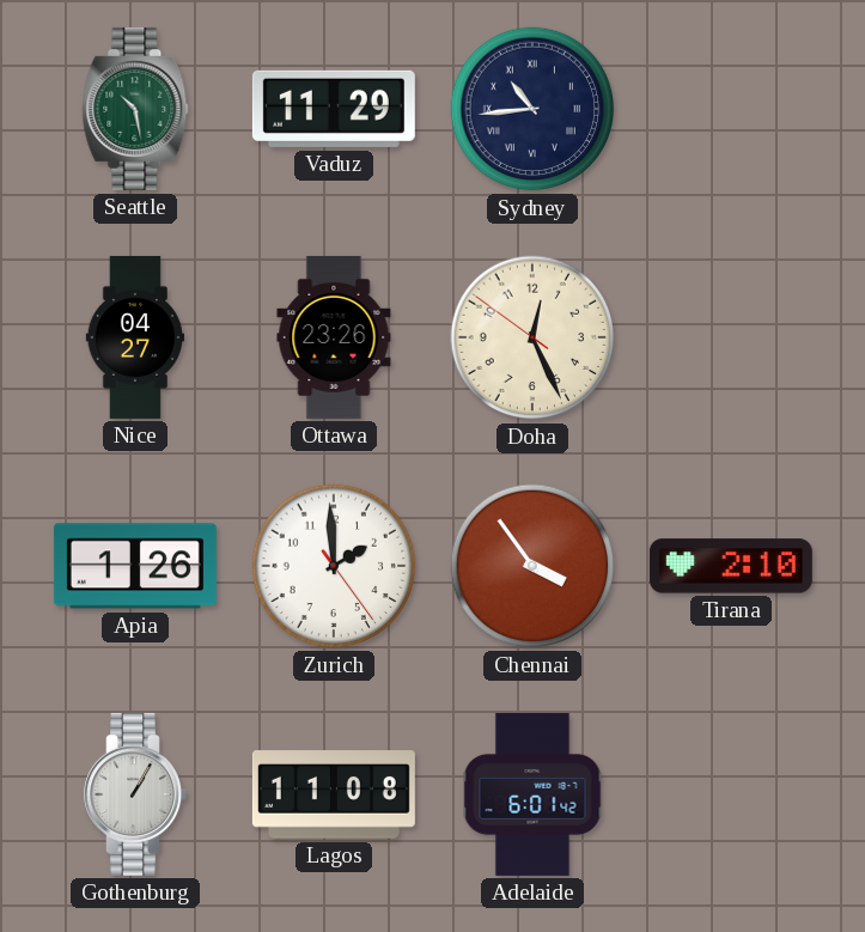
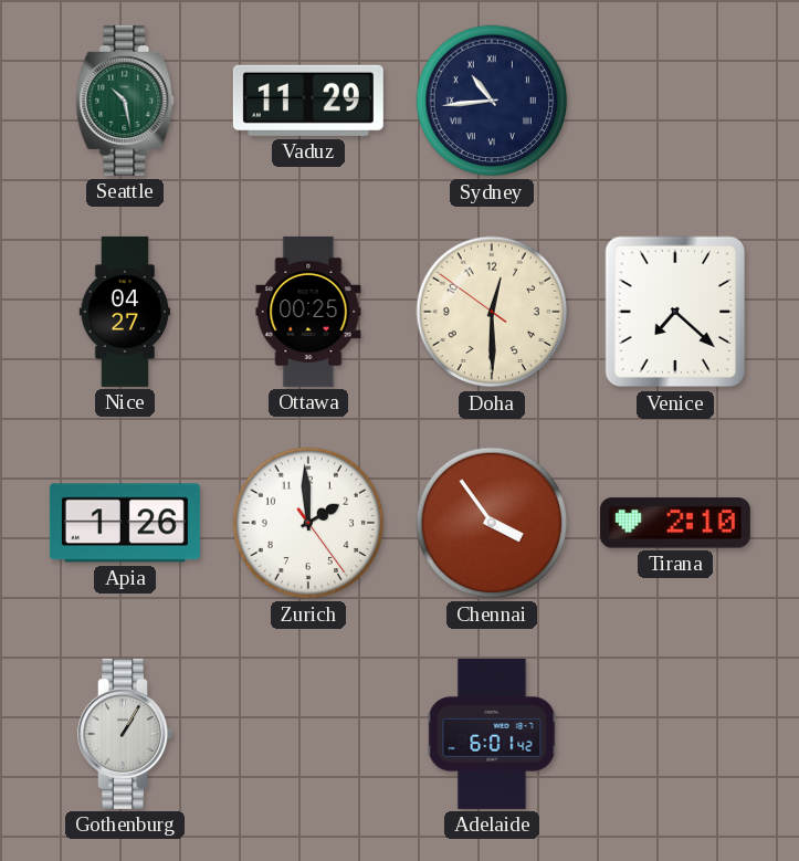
Ottawa: 23:26 -> 00:25 (308, 312)
Doha: 12:25 -> 12:29 (492, 312)
Venice: none -> 7:22 (675, 312)
Lagos: 11:08 -> none (334, 794)
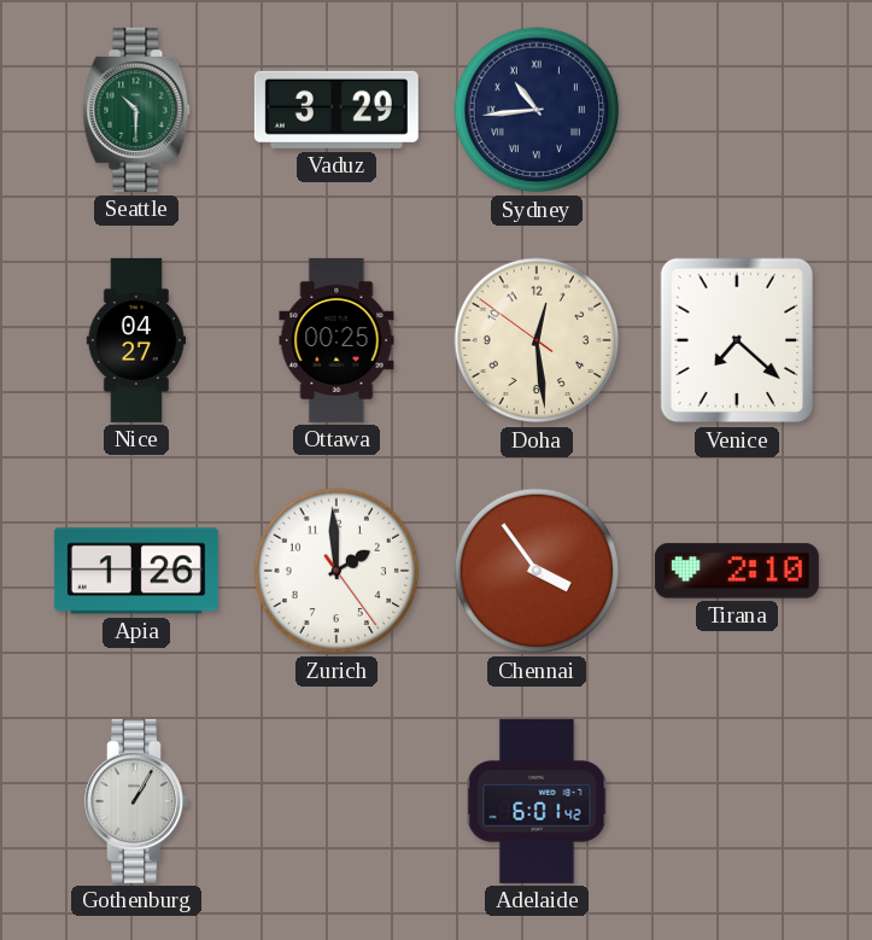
Seattle: 10:28 -> 10:30 (136, 110)
Vaduz: 11:29 -> 3:29 (336, 110)
Doha: 12:29 -> 12:28 (537, 340)
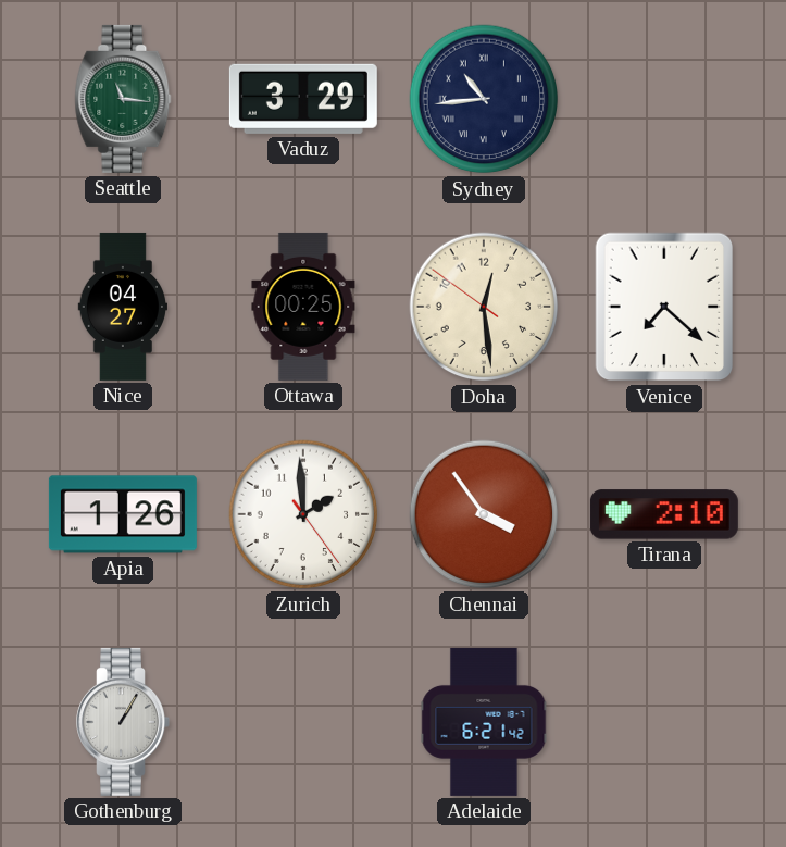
Seattle: 10:30 -> 11:16 (123, 99)
Adelaide: 6:01 -> 6:21 (484, 722)
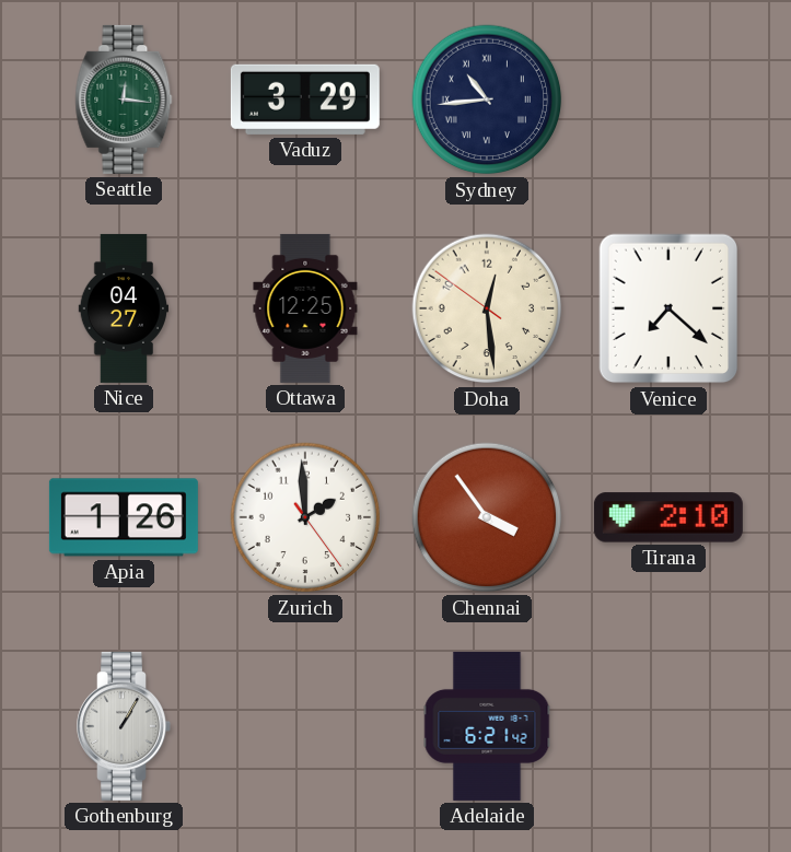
Seattle: 11:16 -> 12:16 (124, 100)
Ottawa: 00:25 -> 12:25 (305, 308)
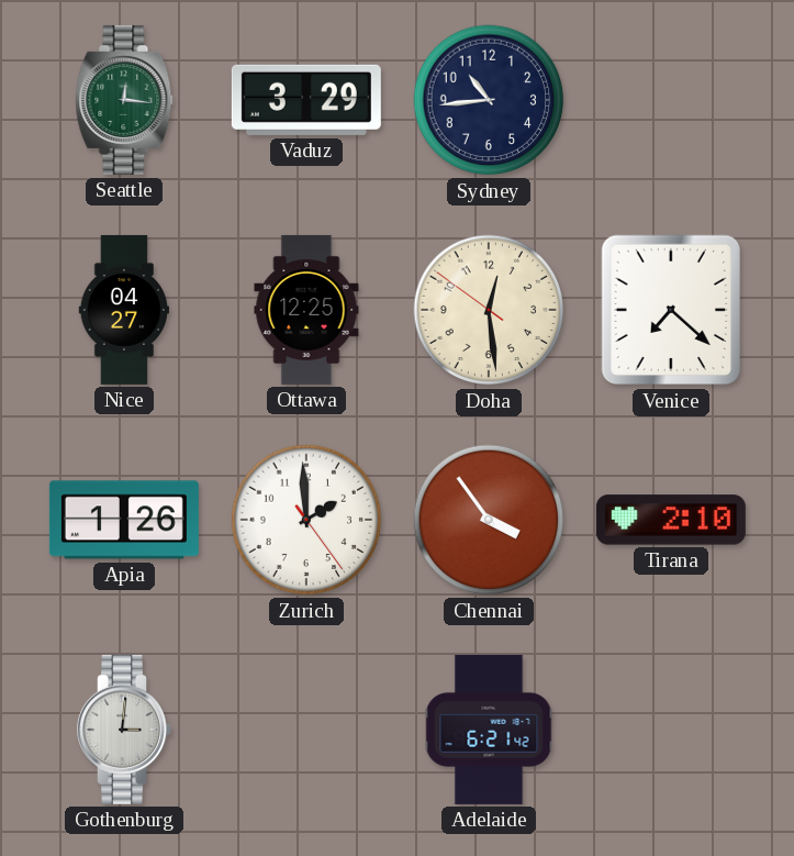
Sydney numerals: Roman -> Arabic (489, 100)
Gothenburg: 1:05 -> 3:01 (124, 730)
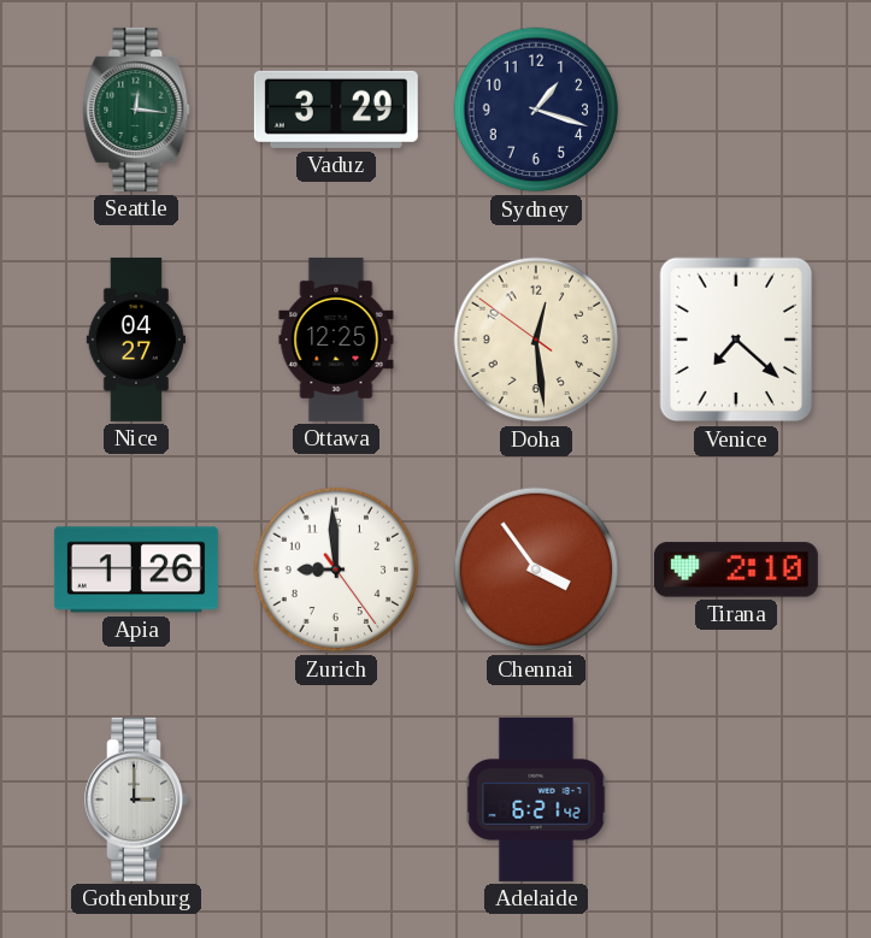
Sydney: 10:44 -> 1:18 (536, 110)
Zurich: 1:59 -> 8:59 (336, 570)
Gothenburg: 3:01 -> 3:00 (136, 800)
